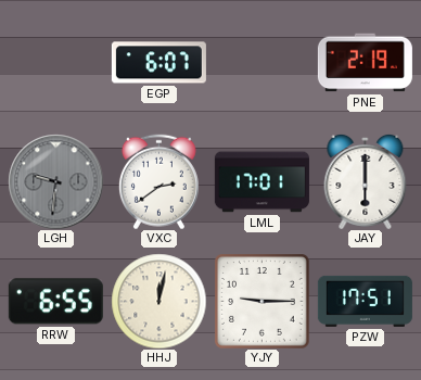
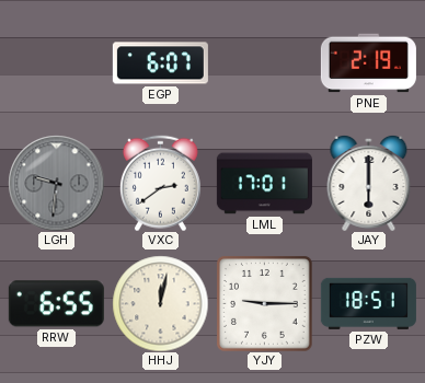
PZW: 17:51 -> 18:51 (368, 303)
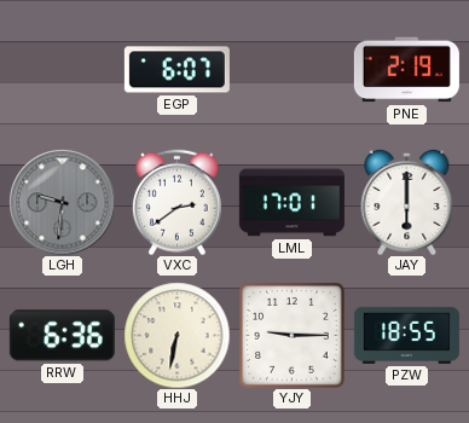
RRW: 6:55 -> 6:36 (62, 336)
HHJ: 12:02 -> 6:32 (176, 335)
PZW: 18:51 -> 18:55 (406, 335)
